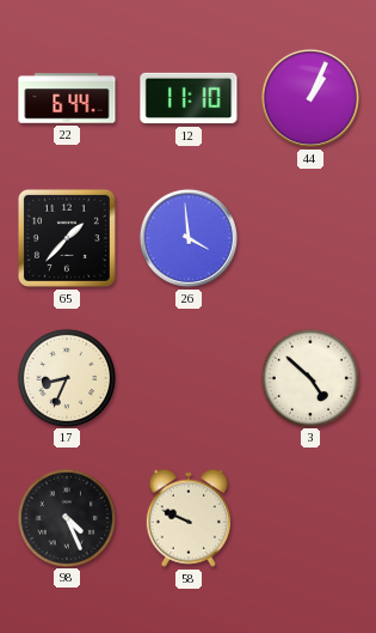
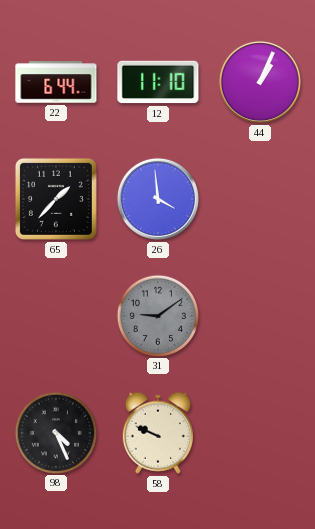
17: 8:34 -> none (66, 377)
31: none -> 9:09 (157, 315)
3: 4:52 -> none (309, 377)
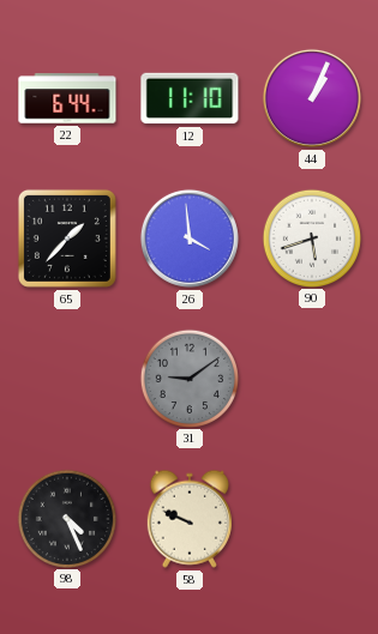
90: none -> 5:42 (311, 237)
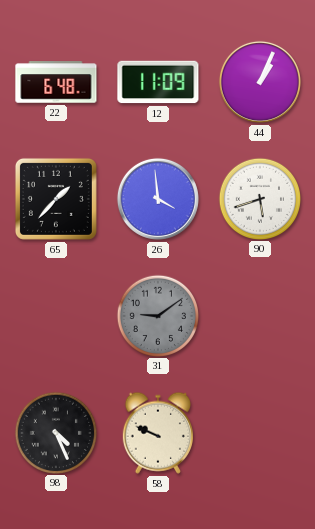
22: 6:44 -> 6:48 (56, 82)
12: 11:10 -> 11:09 (158, 82)
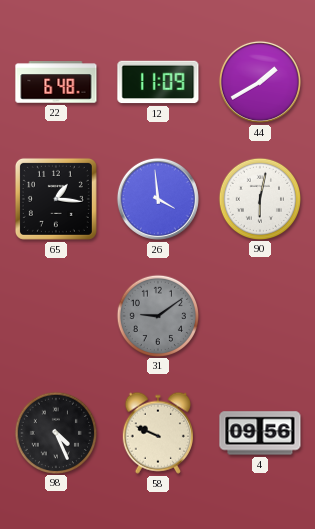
44: 1:04 -> 1:40 (260, 82)
65: 1:37 -> 1:16 (56, 199)
90: 5:42 -> 6:02 (259, 198)
4: none -> 09:56 (260, 433)
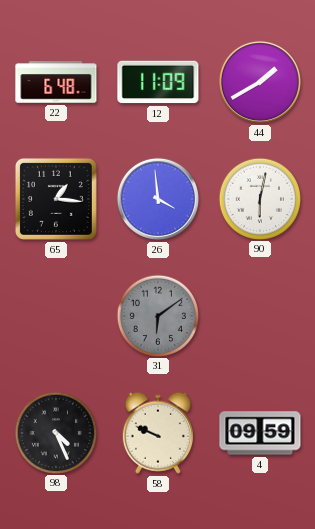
31: 9:09 -> 6:09 (157, 315)
4: 09:56 -> 09:59 (260, 433)
